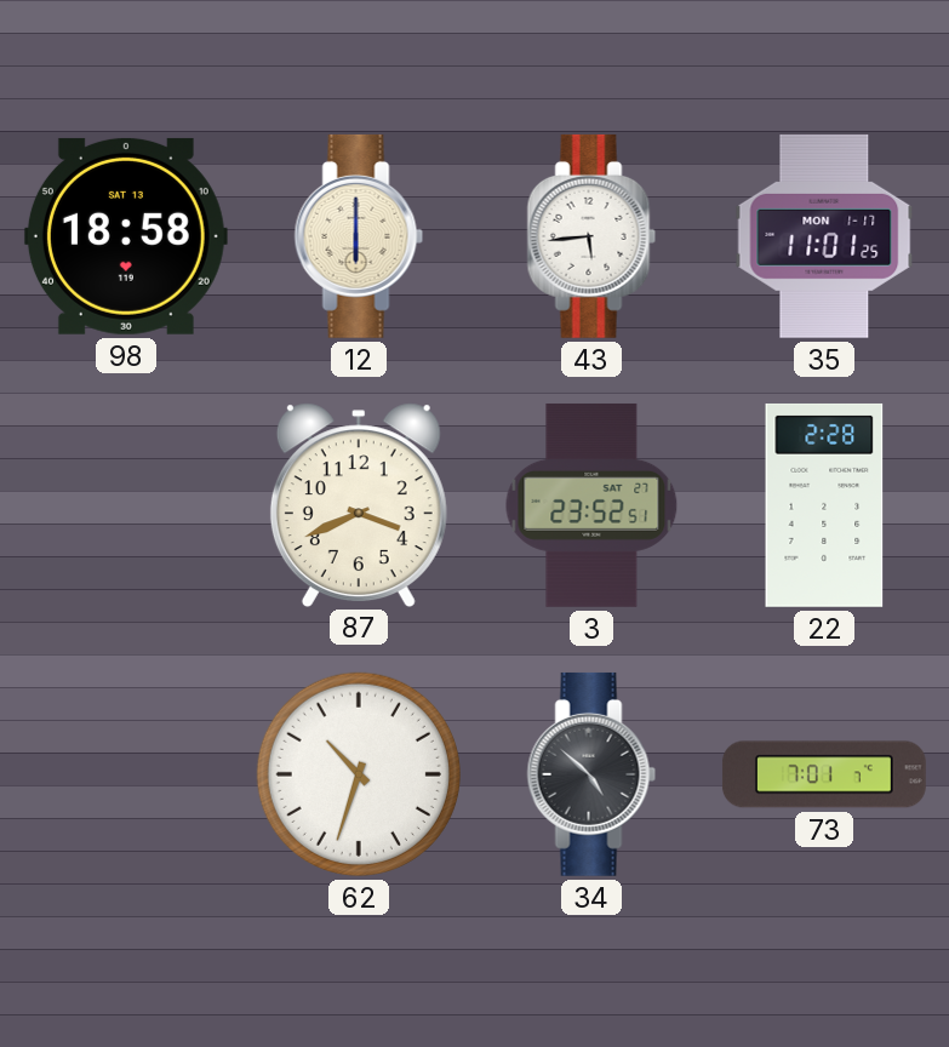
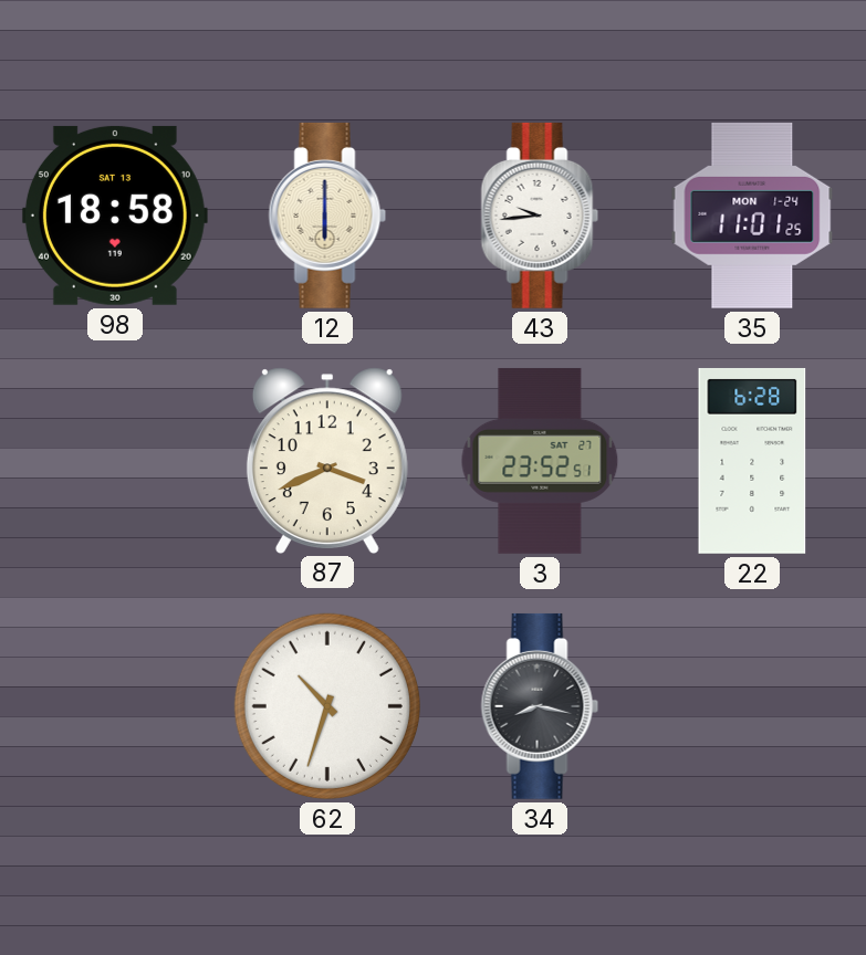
43: 5:44 -> 9:44 (540, 216)
35 date: MON 1-17 -> MON 1-24 (752, 216)
22: 2:28 -> 6:28 (752, 461)
34: 4:52 -> 8:17 (540, 706)
73: 7:01 -> none (824, 774)
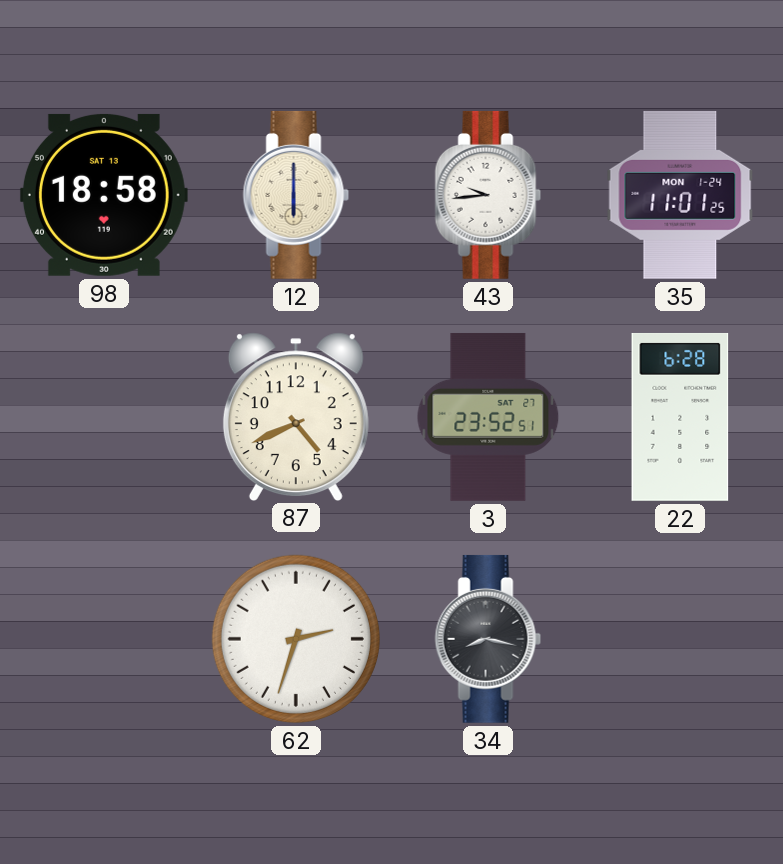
87: 3:41 -> 4:41 (296, 416)
62: 10:33 -> 2:33 (296, 639)
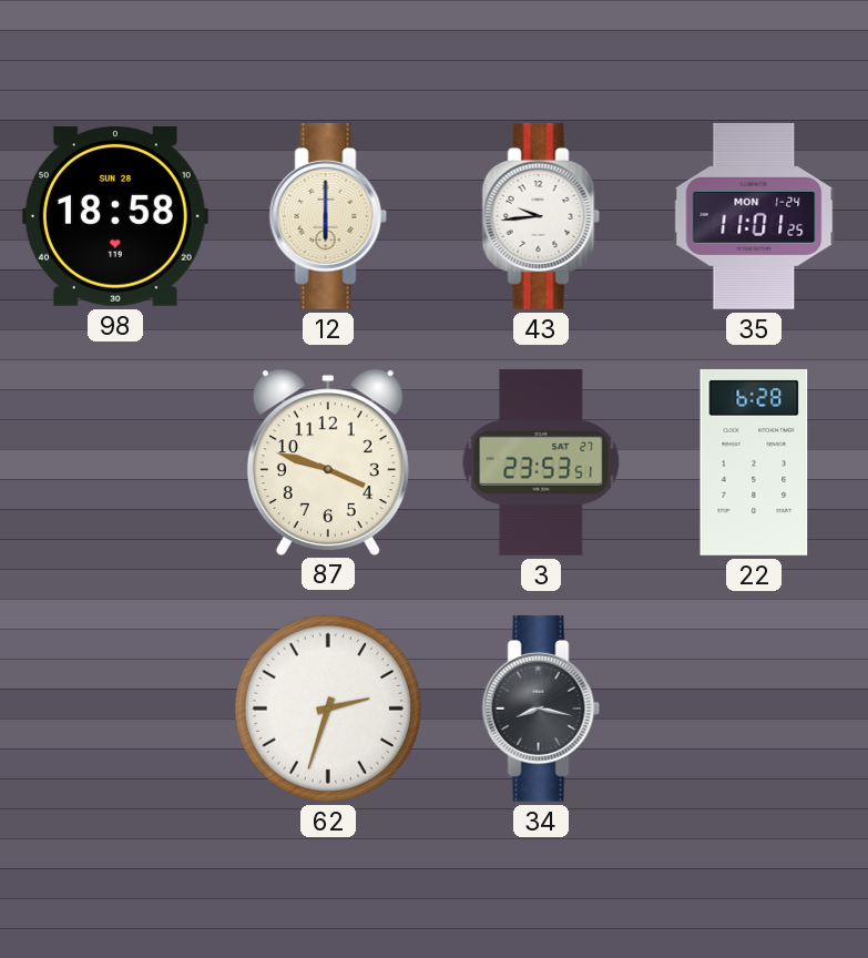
98 date: SAT 13 -> SUN 28 (115, 216)
87: 4:41 -> 3:48 (328, 461)
3: 23:52 -> 23:53 (541, 462)
